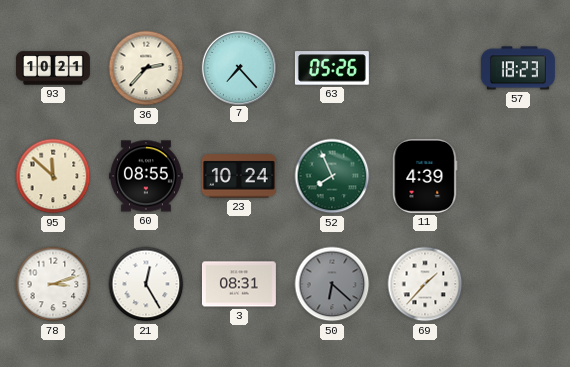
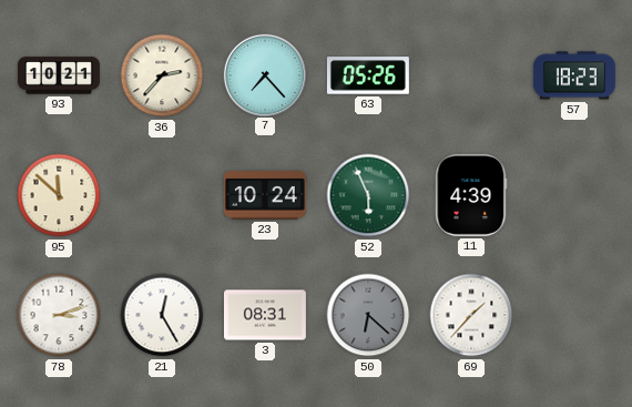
60: 08:55 -> none (146, 176)
52: 7:56 -> 5:56 (368, 195)
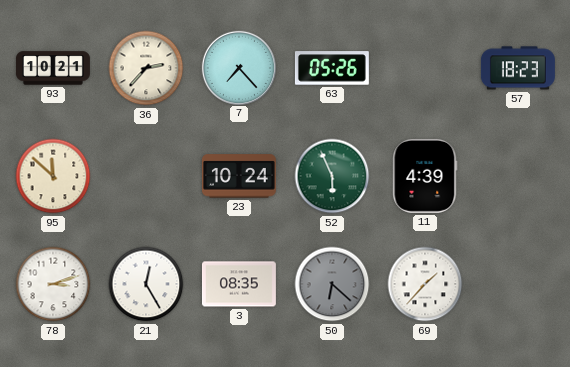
3: 08:31 -> 08:35 (239, 284)
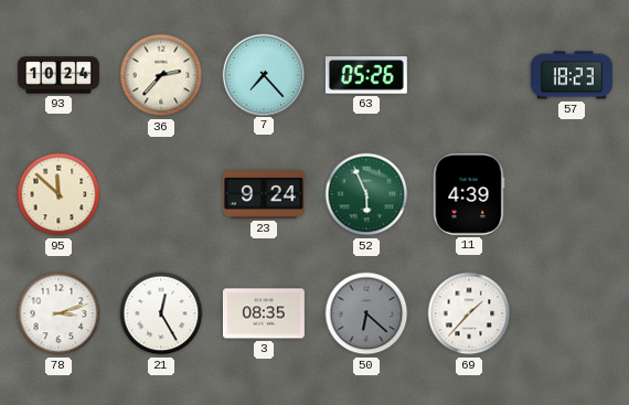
93: 10:21 -> 10:24 (58, 75)
23: 10:24 -> 9:24 (264, 194)
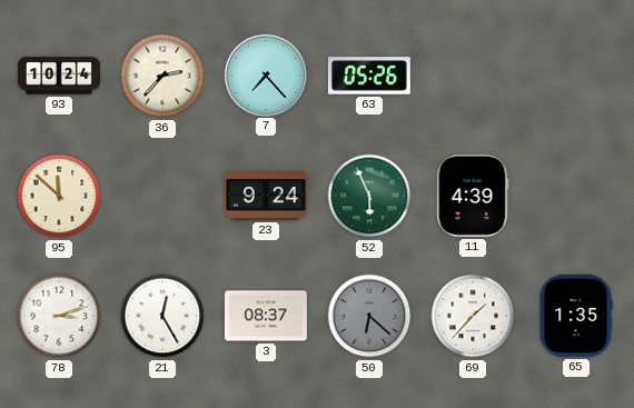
57: 18:23 -> none (572, 75)
3: 08:35 -> 08:37 (266, 316)
65: none -> 1:35 (576, 316)
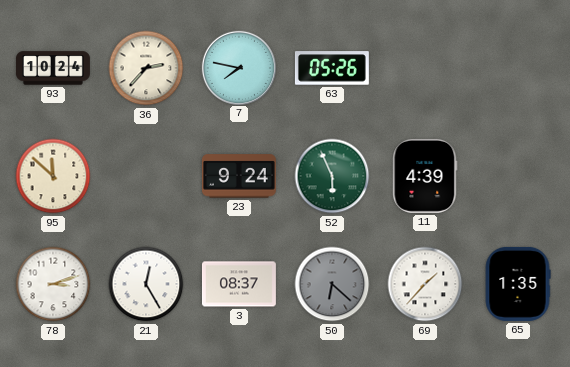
7: 7:23 -> 7:47 (238, 67)
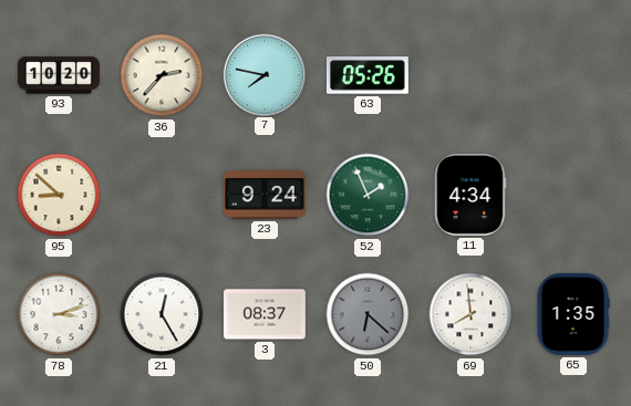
93: 10:24 -> 10:20 (59, 75)
95: 11:52 -> 8:52 (59, 195)
52: 5:56 -> 1:56 (368, 195)
11: 4:39 -> 4:34 (470, 195)
69: 1:37 -> 7:59 (470, 314)
